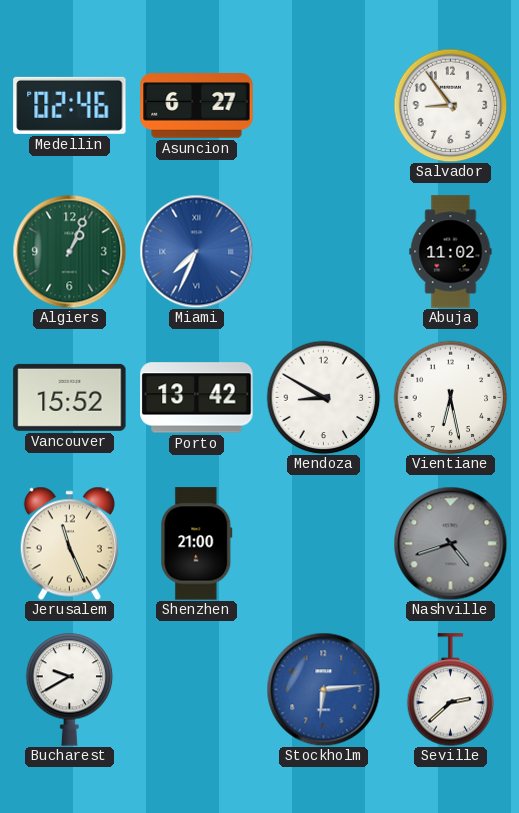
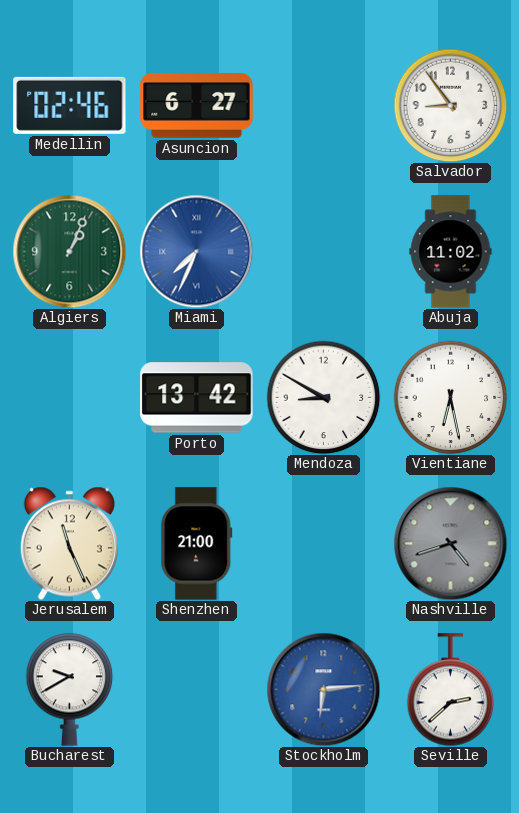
Vancouver: 15:52 -> none (70, 397)
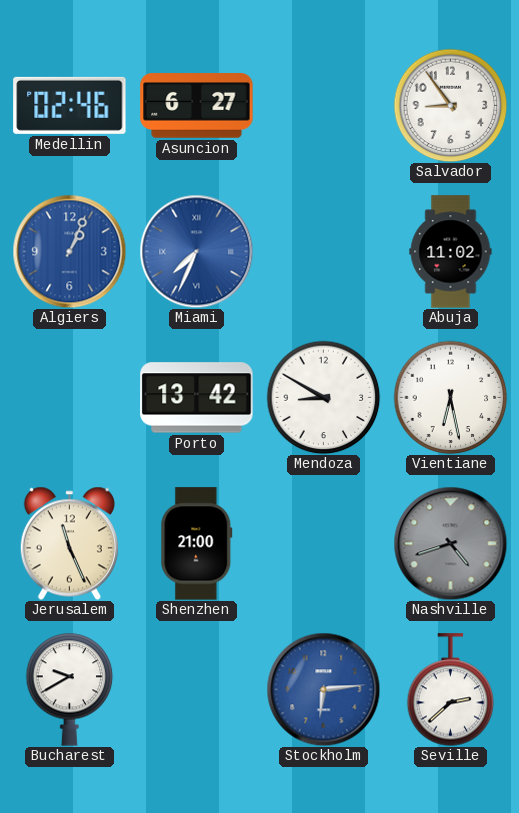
Algiers dial: green -> blue (69, 251)
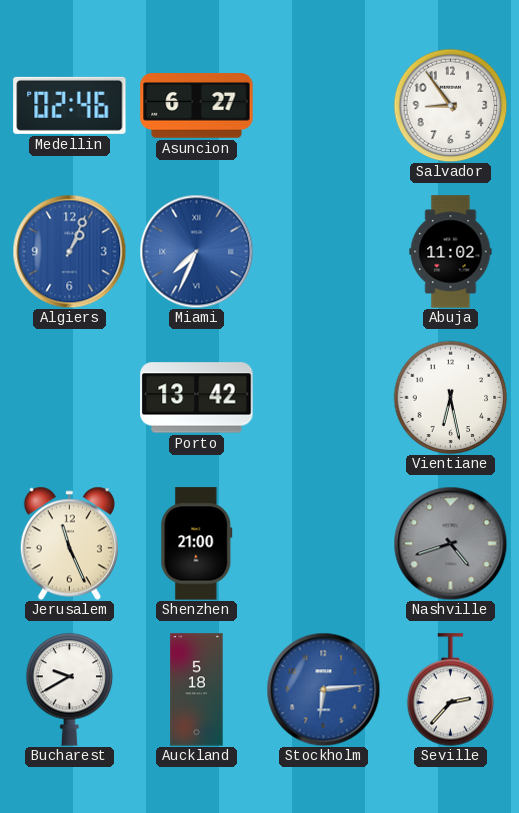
Mendoza: 8:50 -> none (323, 397)
Auckland: none -> 5:18 (197, 690)
Seville: 2:38 -> 2:37 (451, 690)
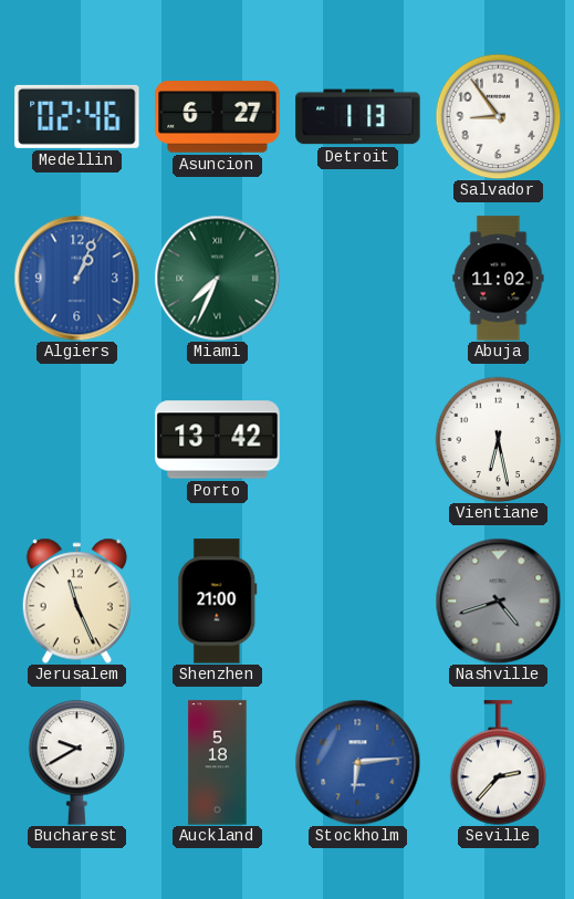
Detroit: none -> 1:13 (358, 117)
Miami dial: blue -> green (217, 278)
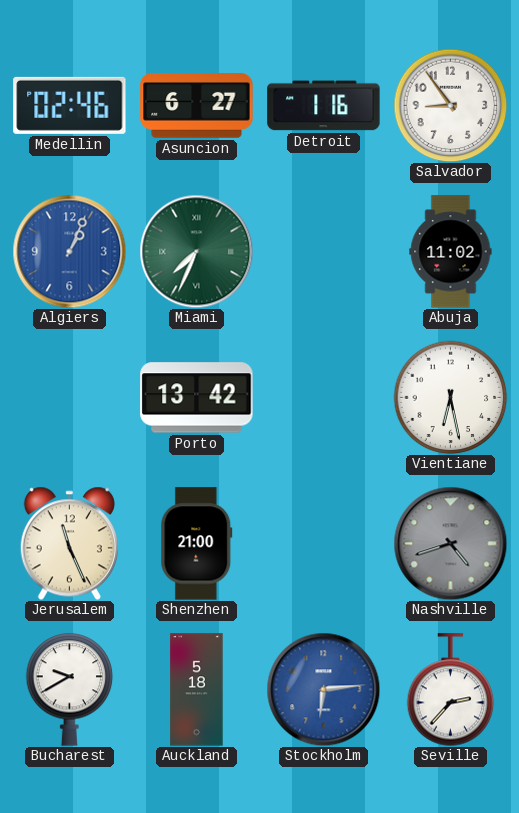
Detroit: 1:13 -> 1:16 (324, 106)
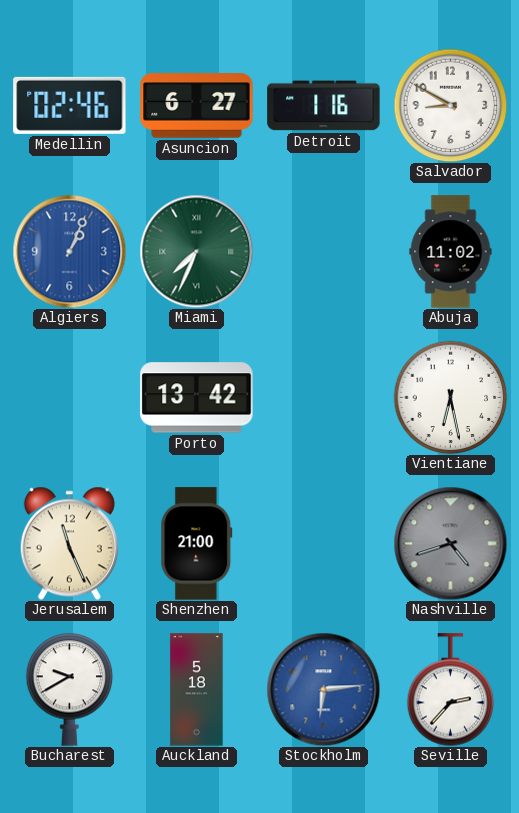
Salvador: 8:54 -> 8:50 (450, 105)
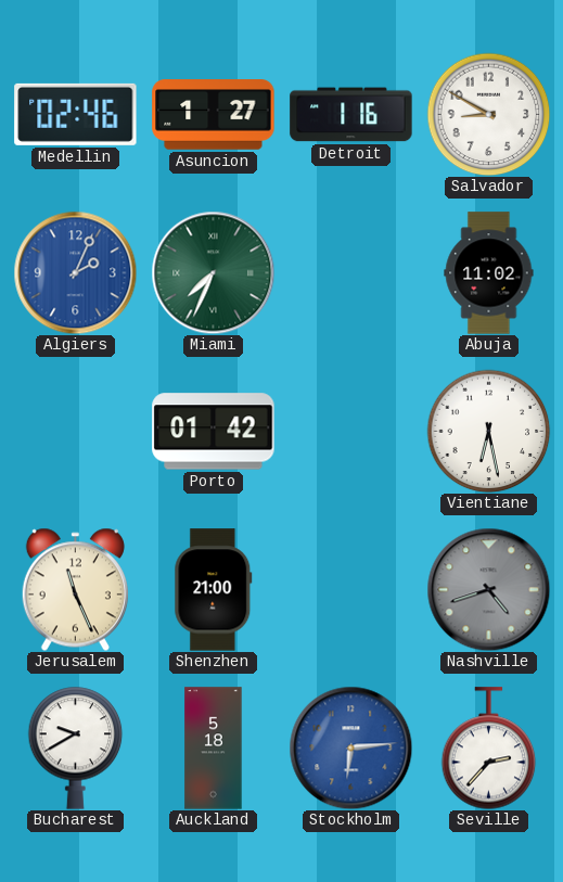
Asuncion: 6:27 -> 1:27 (214, 115)
Algiers: 1:04 -> 2:04 (75, 272)
Porto: 13:42 -> 01:42 (214, 432)
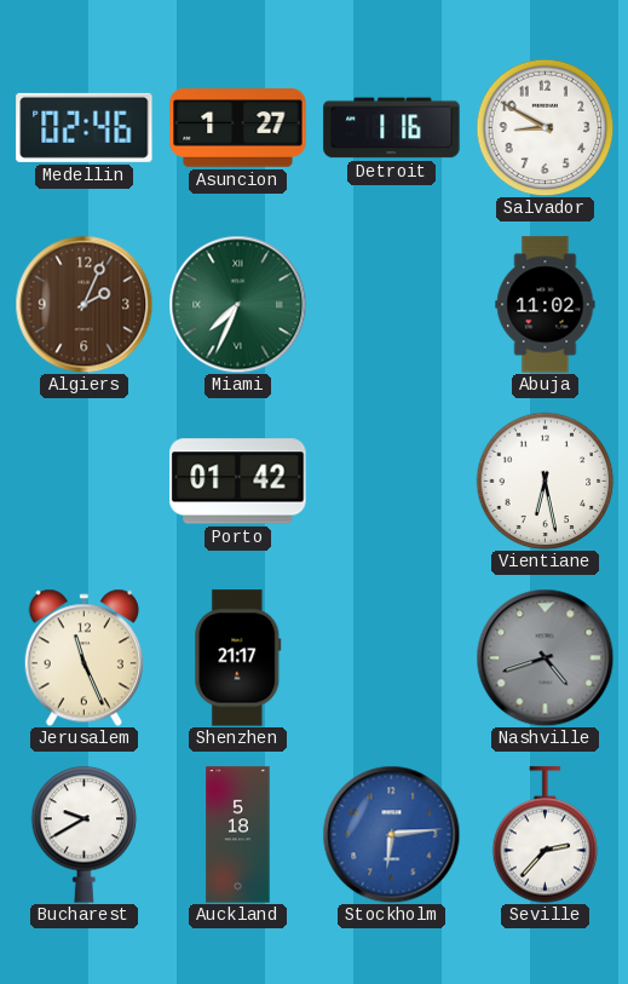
Algiers dial: blue -> brown (83, 304)
Shenzhen: 21:00 -> 21:17 (238, 658)
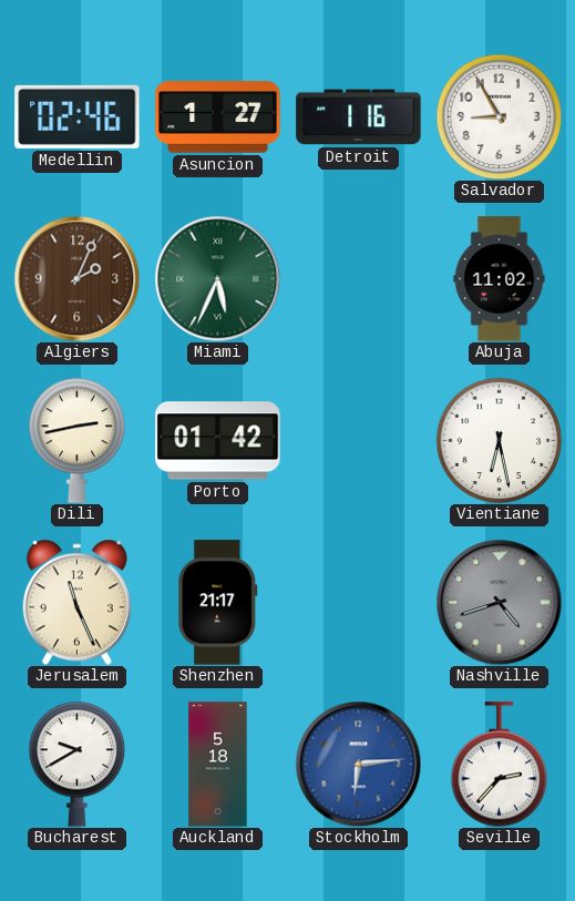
Salvador: 8:50 -> 8:55 (499, 116)
Miami: 7:34 -> 5:34 (217, 278)
Dili: none -> 2:43 (78, 440)
